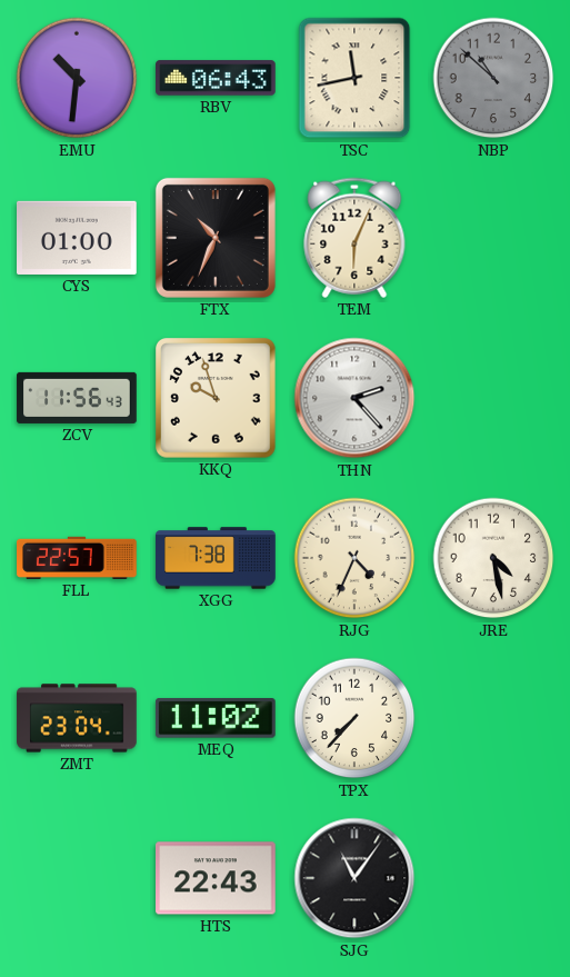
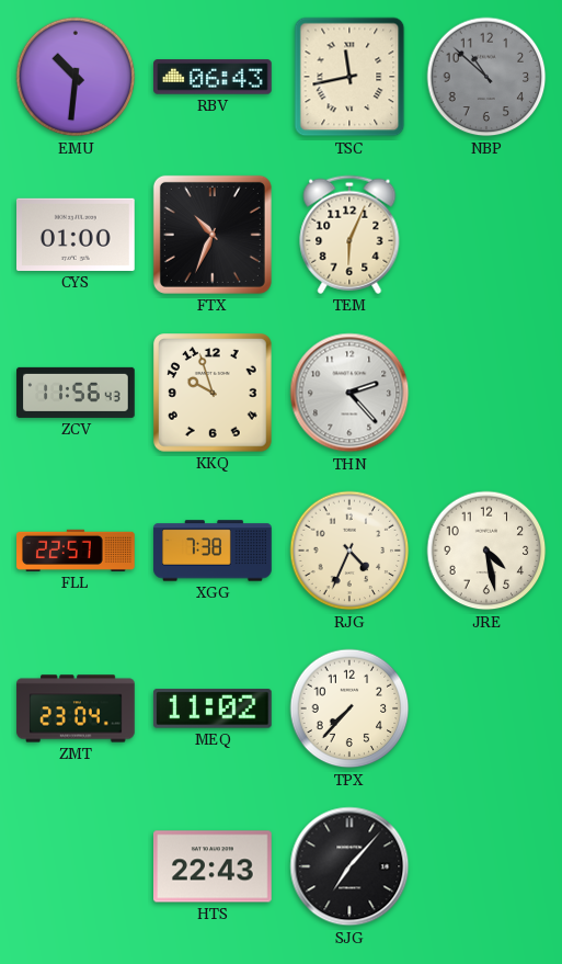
SJG: 11:06 -> 7:07 (349, 866)
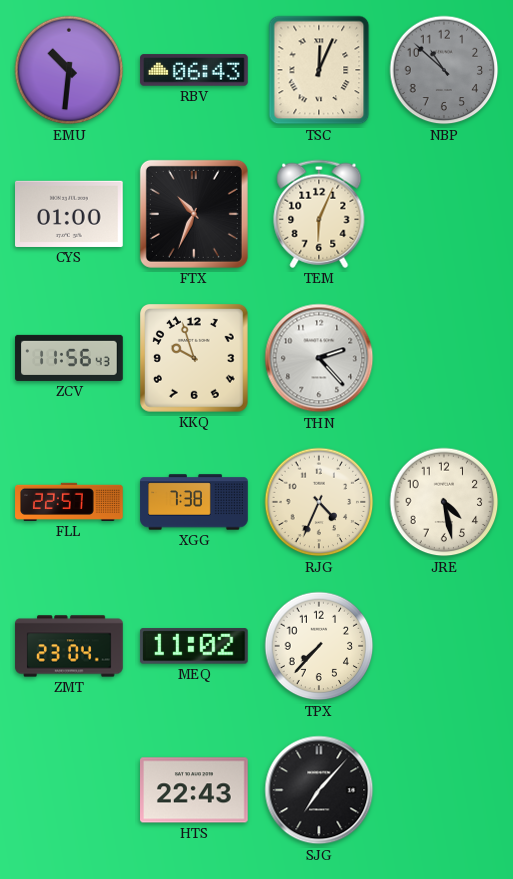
TSC: 11:43 -> 12:04 (319, 70)
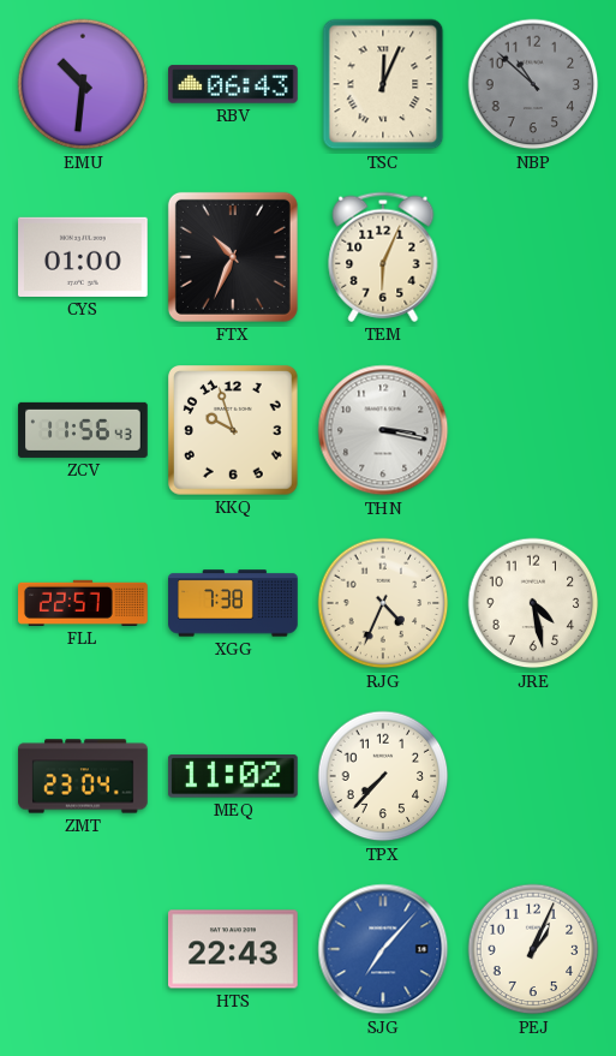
THN: 2:23 -> 3:17 (383, 430)
SJG dial: black -> blue (383, 949)
PEJ: none -> 1:04 (533, 949)
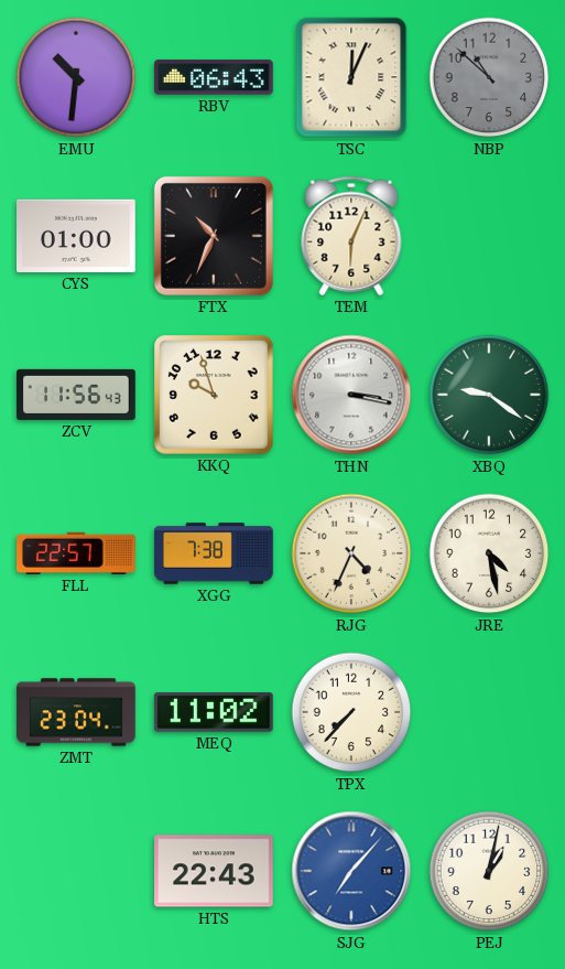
XBQ: none -> 9:21 (489, 395)
PEJ: 1:04 -> 1:02 (489, 871)
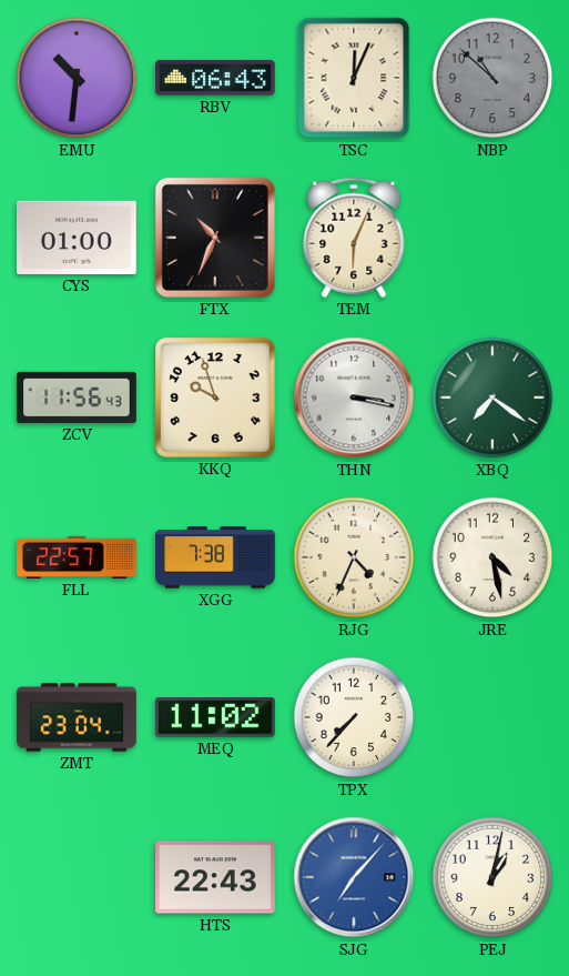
XBQ: 9:21 -> 7:21 (492, 398)
